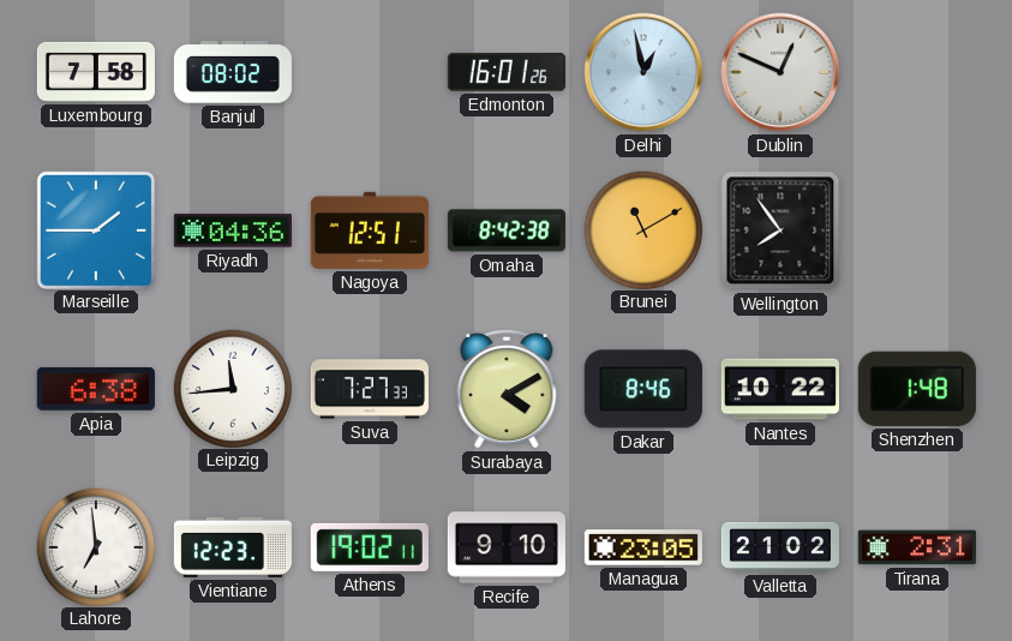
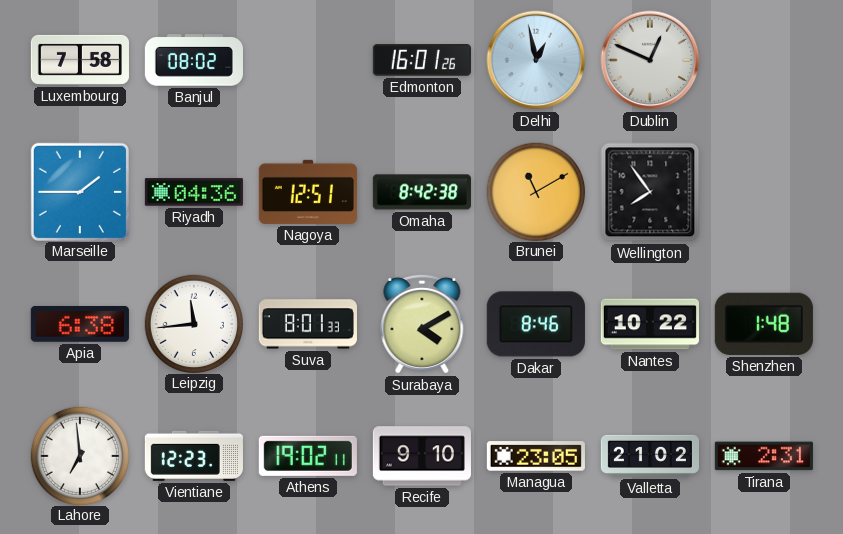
Suva: 7:27 -> 8:01 (308, 324)
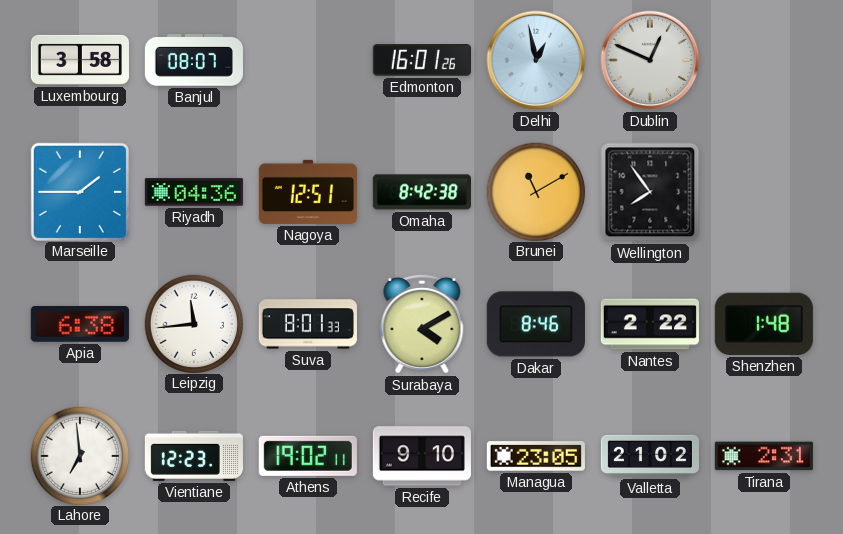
Luxembourg: 7:58 -> 3:58 (80, 60)
Banjul: 08:02 -> 08:07 (194, 60)
Nantes: 10:22 -> 2:22 (650, 324)
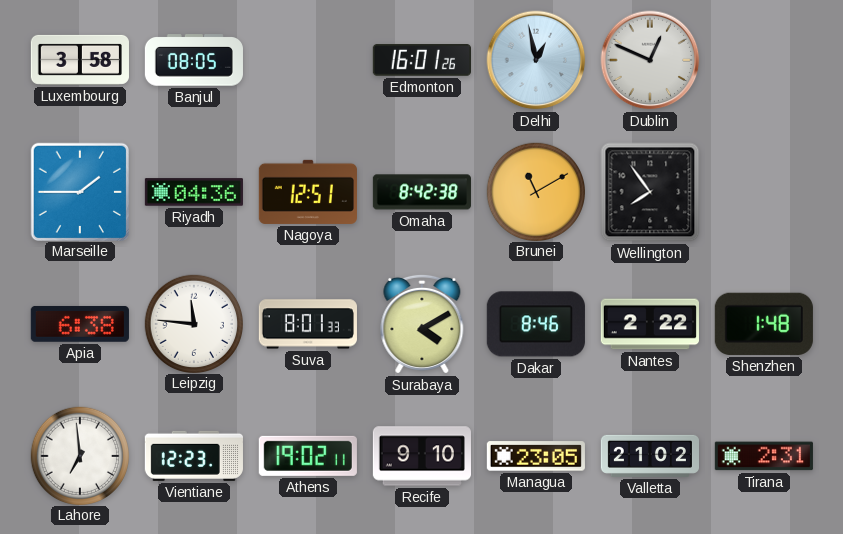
Banjul: 08:07 -> 08:05 (194, 60)
Leipzig: 11:44 -> 11:46 (193, 323)
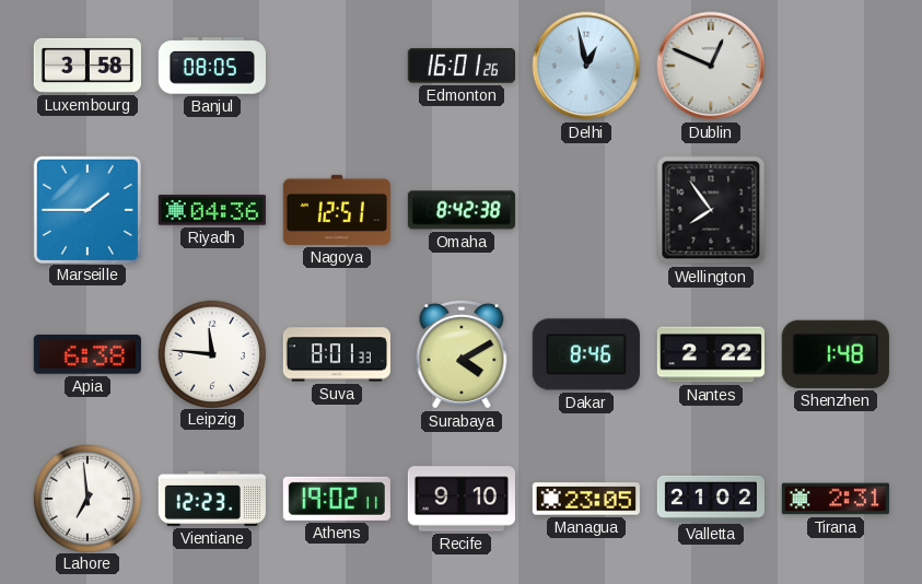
Brunei: 11:10 -> none (535, 191)
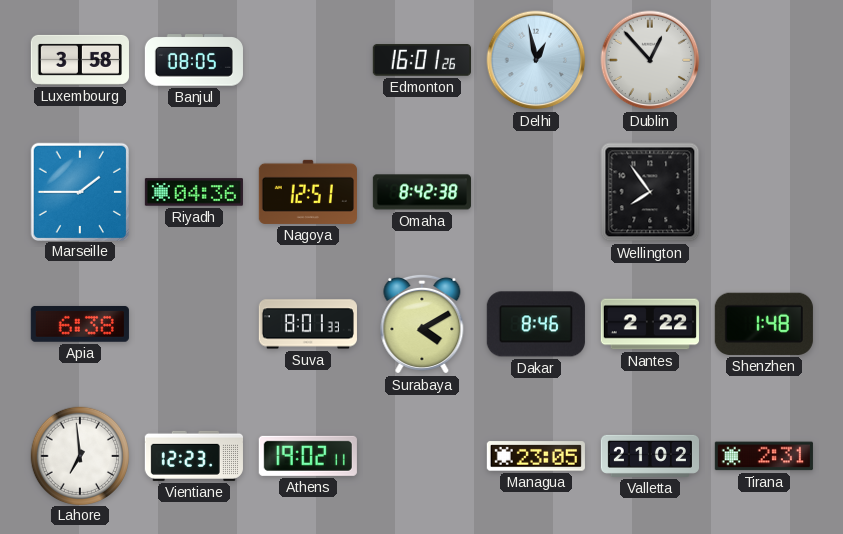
Dublin: 12:49 -> 12:53 (650, 60)
Leipzig: 11:46 -> none (211, 353)
Recife: 9:10 -> none (462, 499)
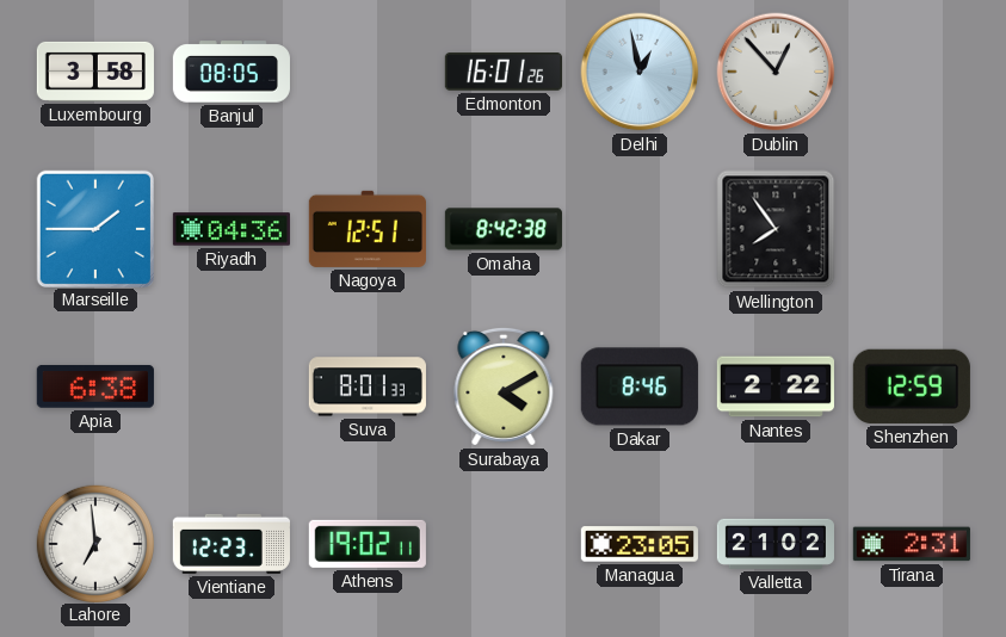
Shenzhen: 1:48 -> 12:59 (912, 386)
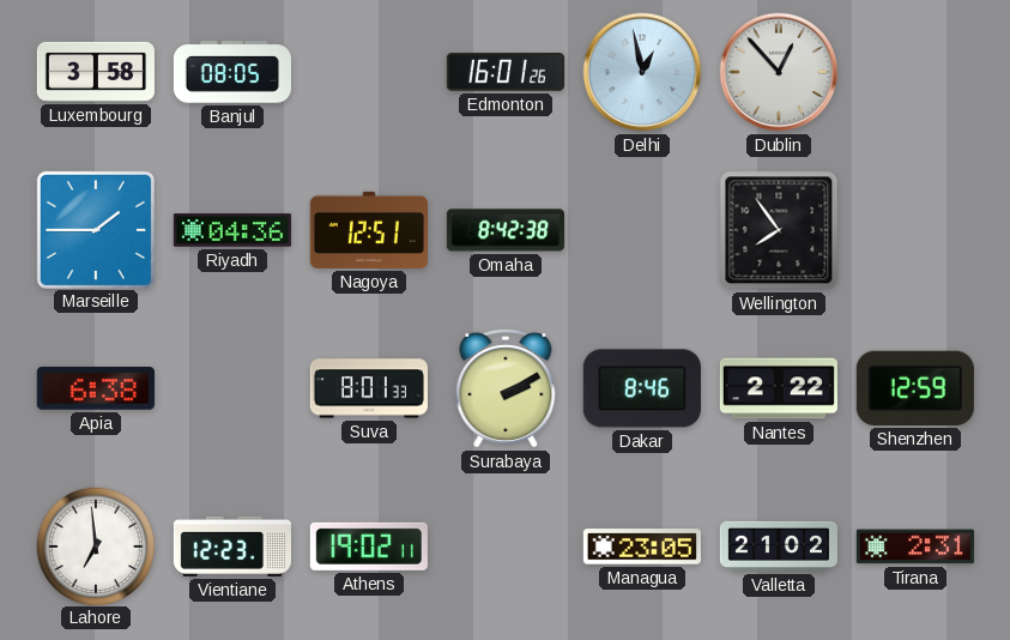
Surabaya: 4:10 -> 2:10 (506, 388)
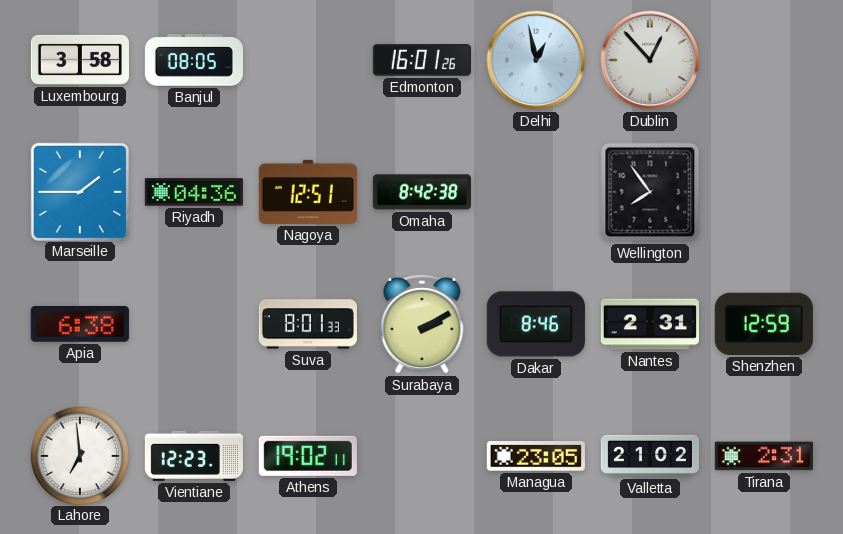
Nantes: 2:22 -> 2:31 (650, 324)
